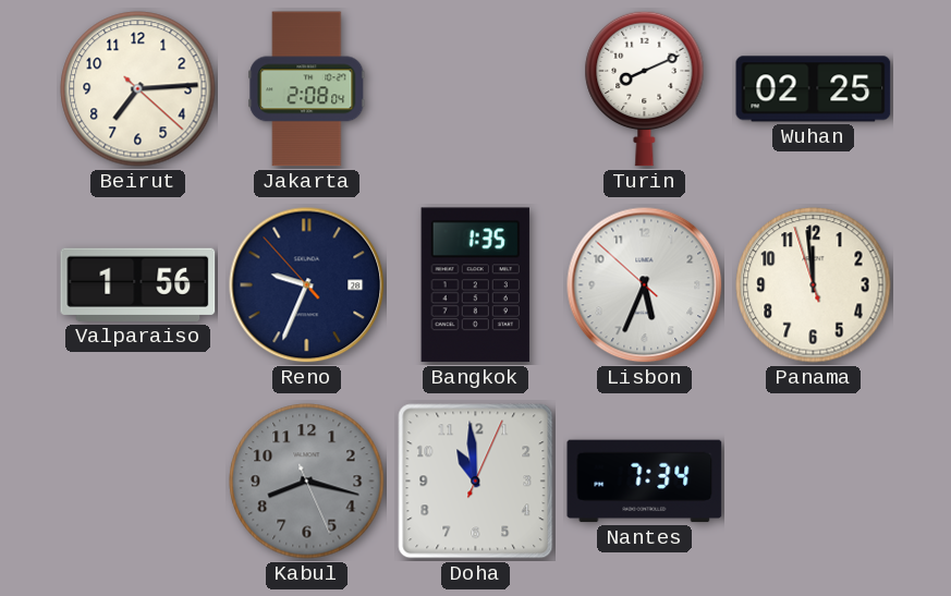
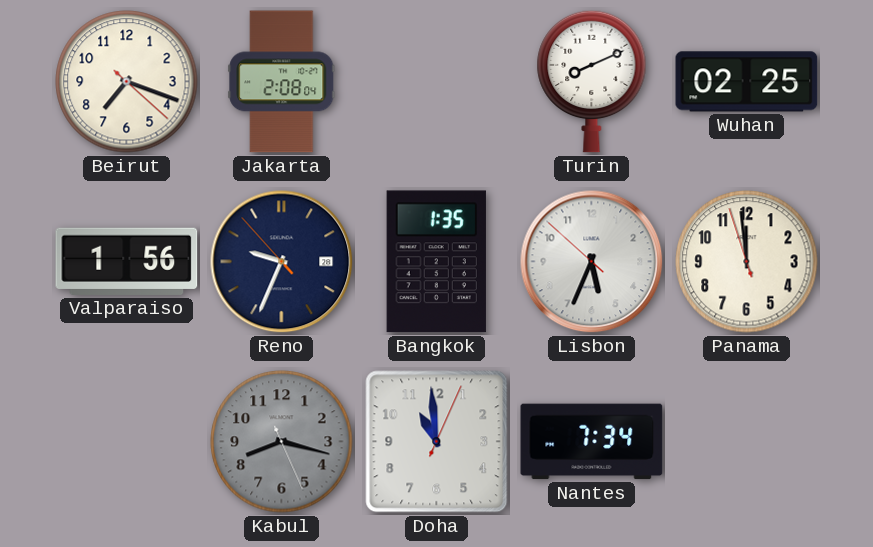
Beirut: 7:14 -> 7:18 (127, 82)
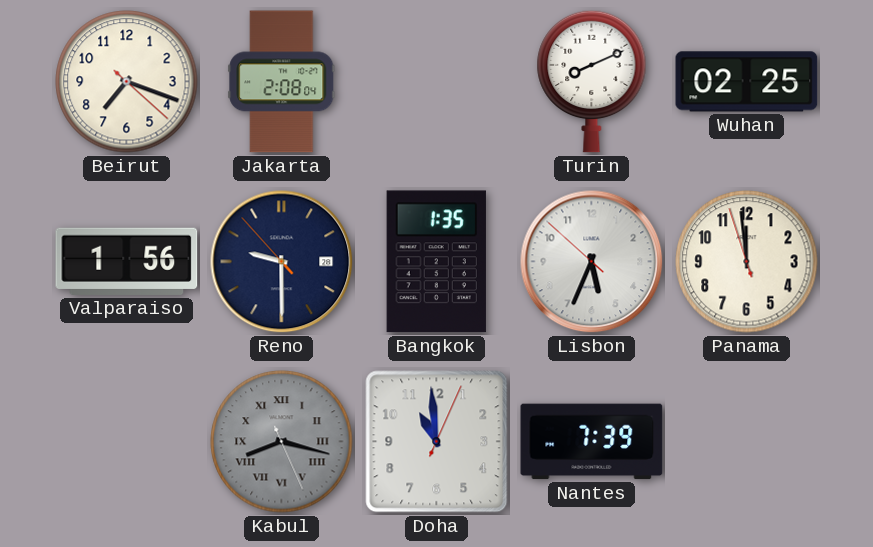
Reno: 9:33 -> 9:29 (282, 262)
Kabul numerals: Arabic -> Roman (282, 442)
Nantes: 7:34 -> 7:39 (592, 442)
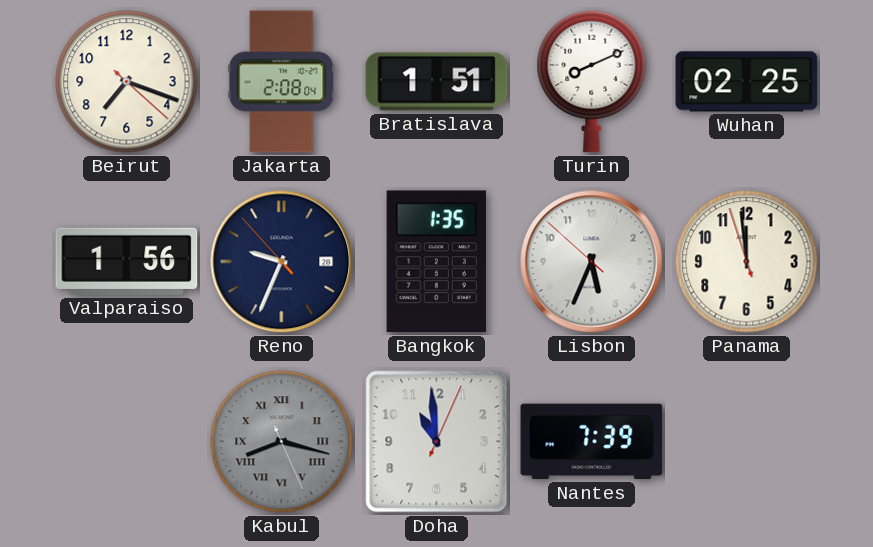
Bratislava: none -> 1:51 (437, 82)
Reno: 9:29 -> 9:33 (282, 262)
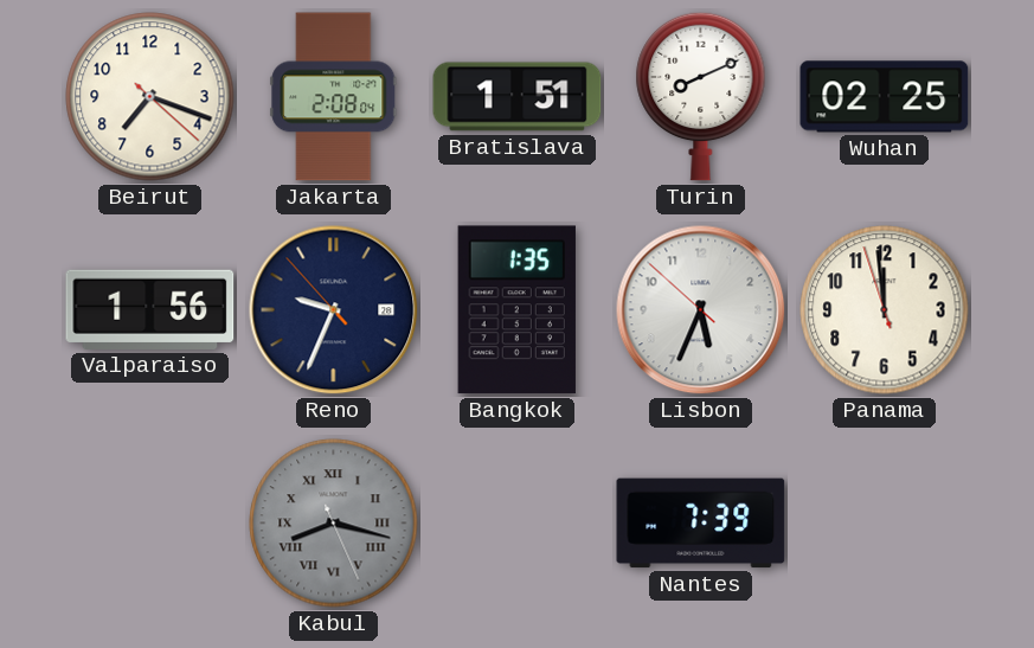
Doha: 10:59 -> none (437, 442)
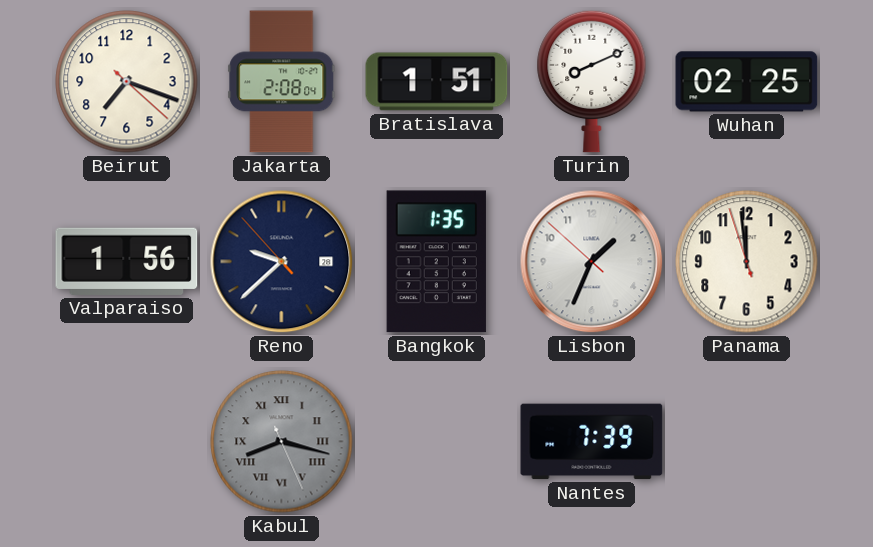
Reno: 9:33 -> 9:37 (282, 262)
Lisbon: 5:33 -> 1:33 (592, 262)
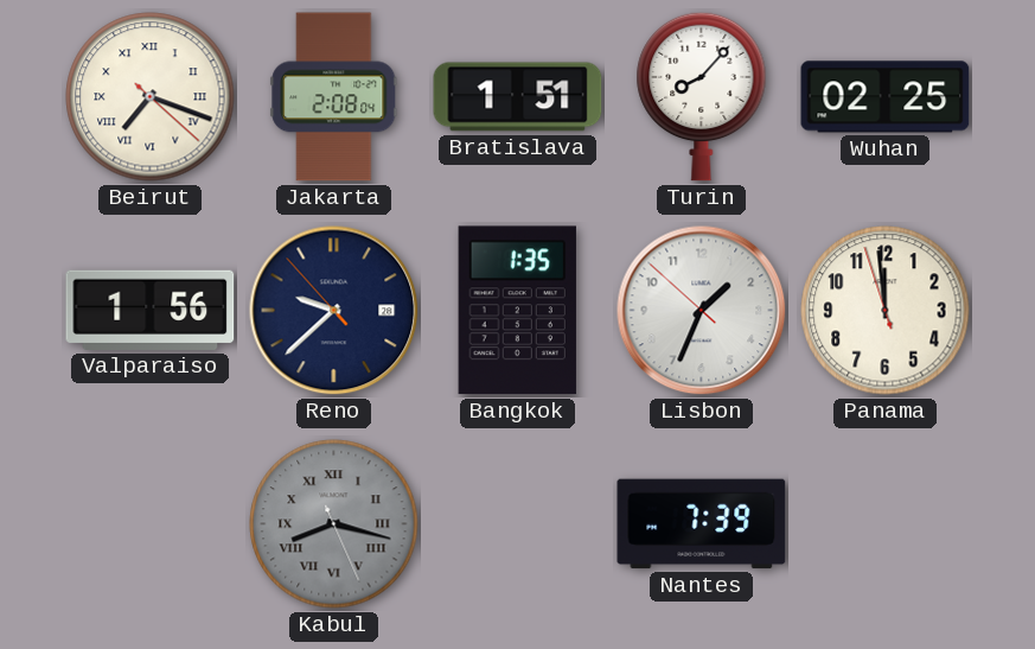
Beirut numerals: Arabic -> Roman (151, 97)
Turin: 8:11 -> 8:07 (702, 96)
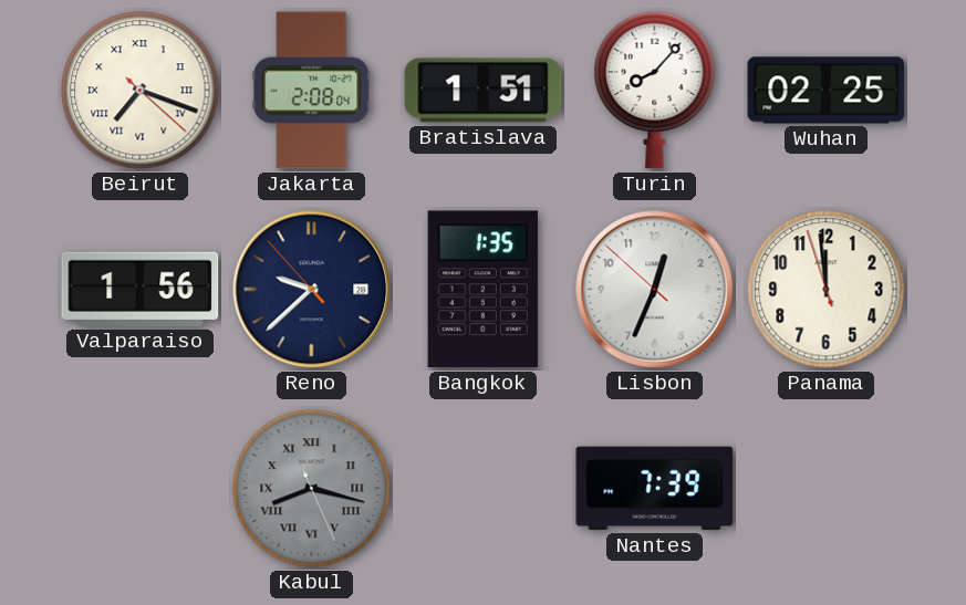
Lisbon: 1:33 -> 12:33 (655, 290)
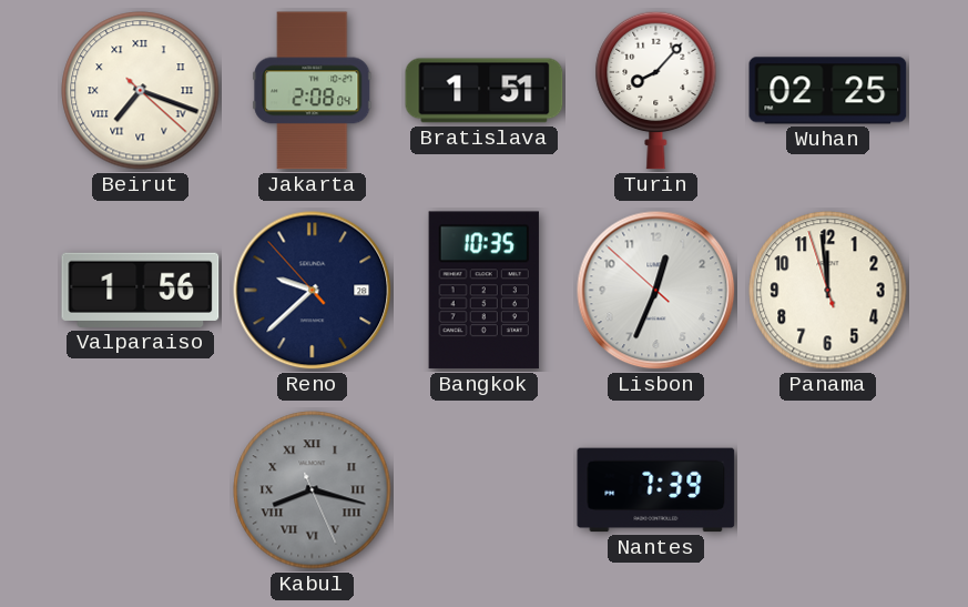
Bangkok: 1:35 -> 10:35 (483, 291)
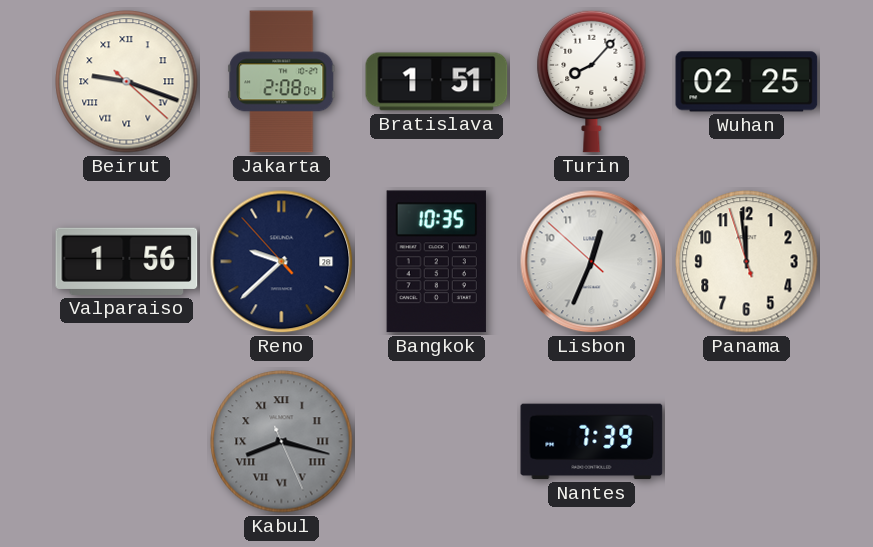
Beirut: 7:18 -> 9:18 (127, 82)
